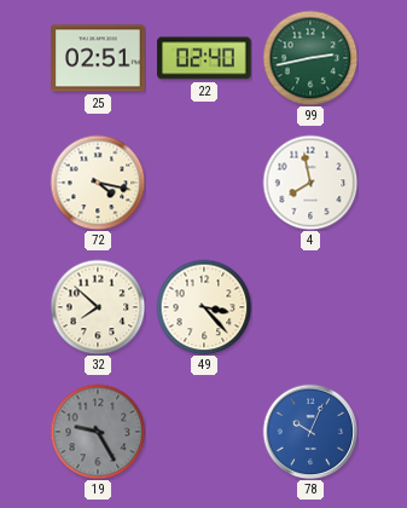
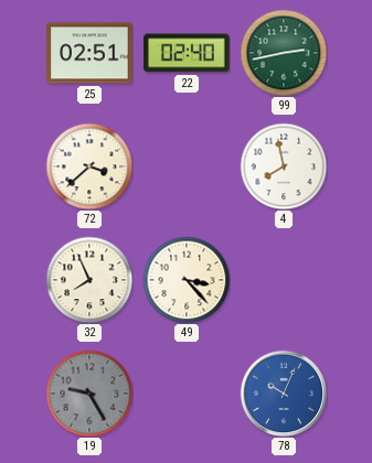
72: 4:17 -> 3:38 (89, 166)
32: 7:52 -> 7:56 (89, 280)
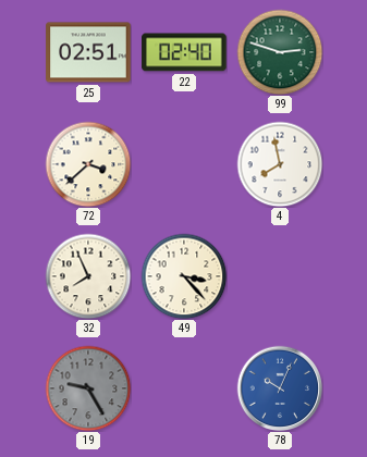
99: 2:43 -> 2:48 (280, 52)
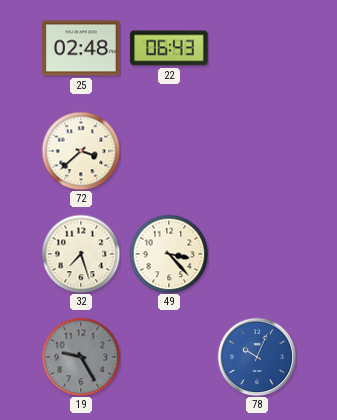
25: 02:51 -> 02:48 (81, 48)
22: 02:40 -> 06:43 (169, 48)
99: 2:48 -> none (280, 52)
4: 7:58 -> none (280, 164)
32: 7:56 -> 7:27 (81, 254)
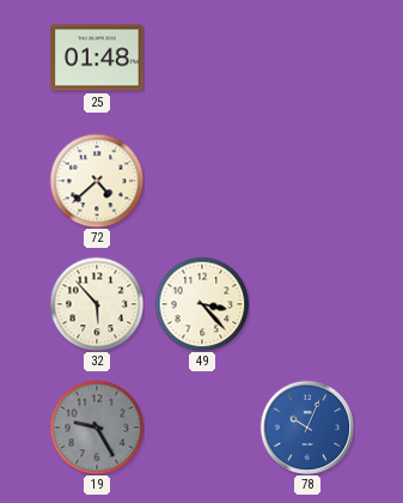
25: 02:48 -> 01:48 (97, 57)
22: 06:43 -> none (169, 48)
72: 3:38 -> 4:38 (97, 181)
32: 7:27 -> 5:53 (97, 304)
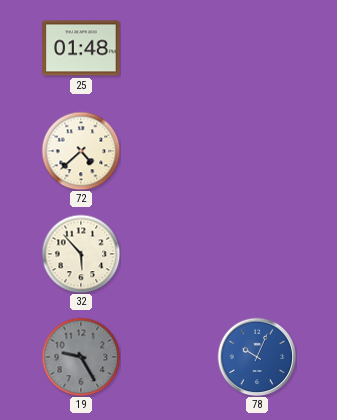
49: 3:23 -> none (202, 304)
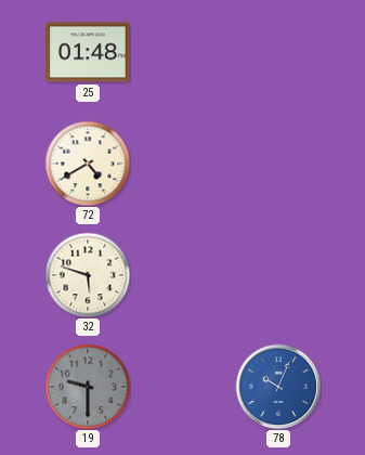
72: 4:38 -> 4:40 (88, 164)
32: 5:53 -> 5:48 (88, 275)
19: 9:25 -> 9:30 (88, 387)
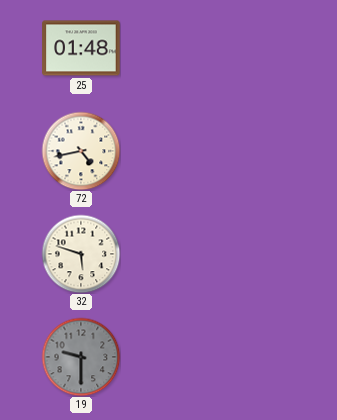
72: 4:40 -> 4:43 (81, 151)
78: 10:04 -> none (278, 387)
